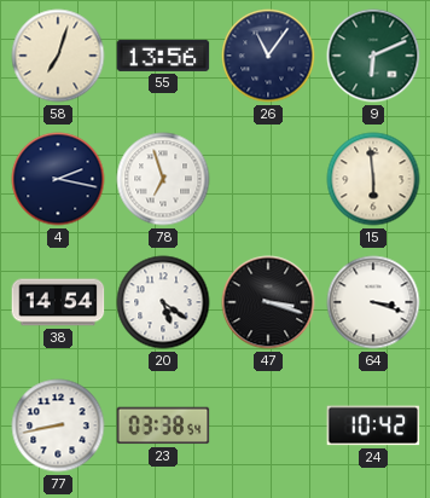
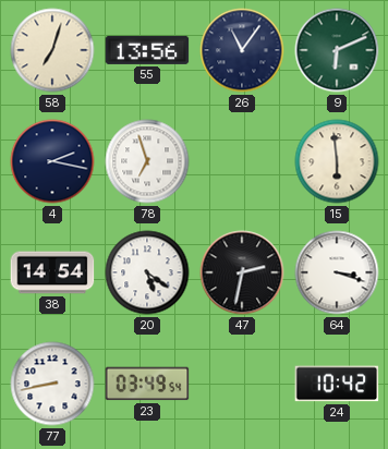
47: 3:18 -> 2:32 (242, 272)
23: 03:38 -> 03:49 (147, 384)
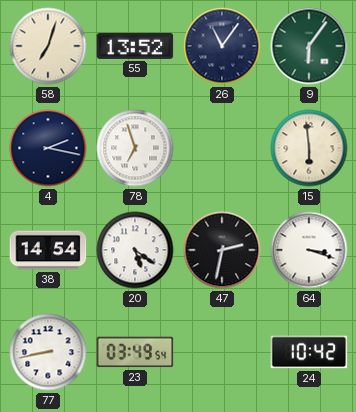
55: 13:56 -> 13:52 (135, 46)
9: 6:11 -> 6:06 (309, 46)
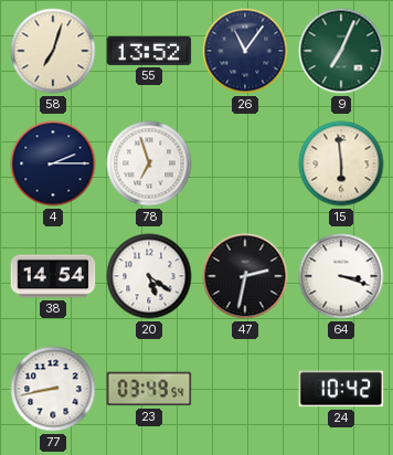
9: 6:06 -> 7:04 (341, 51)
4: 2:17 -> 2:15 (53, 163)
